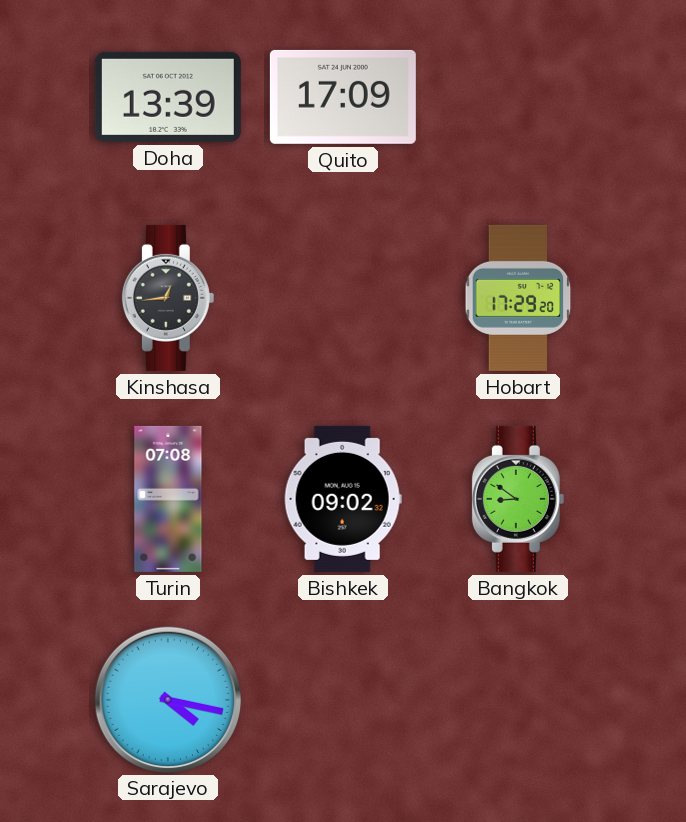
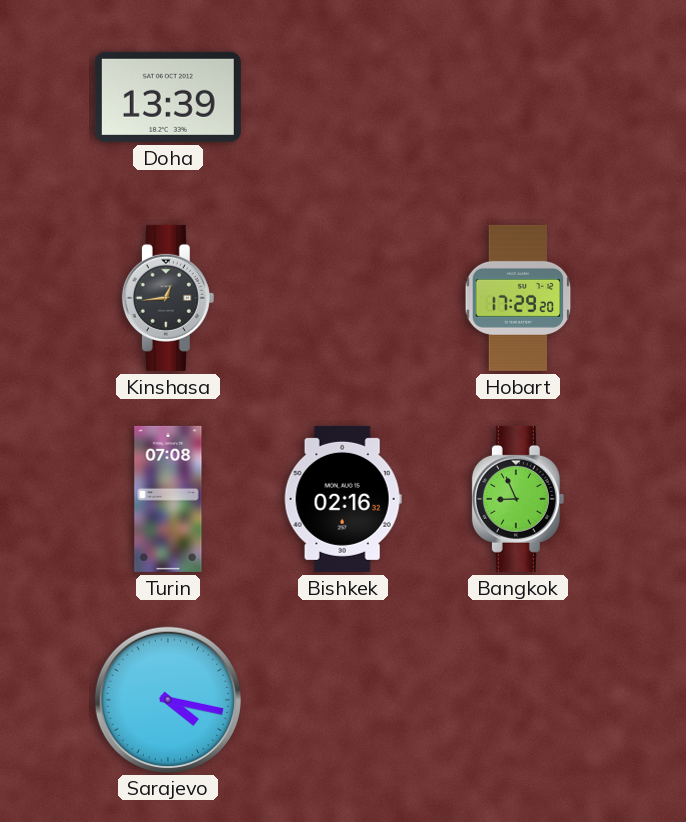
Quito: 17:09 -> none (343, 97)
Bishkek: 09:02 -> 02:16 (343, 499)
Bangkok: 8:51 -> 8:56 (518, 499)
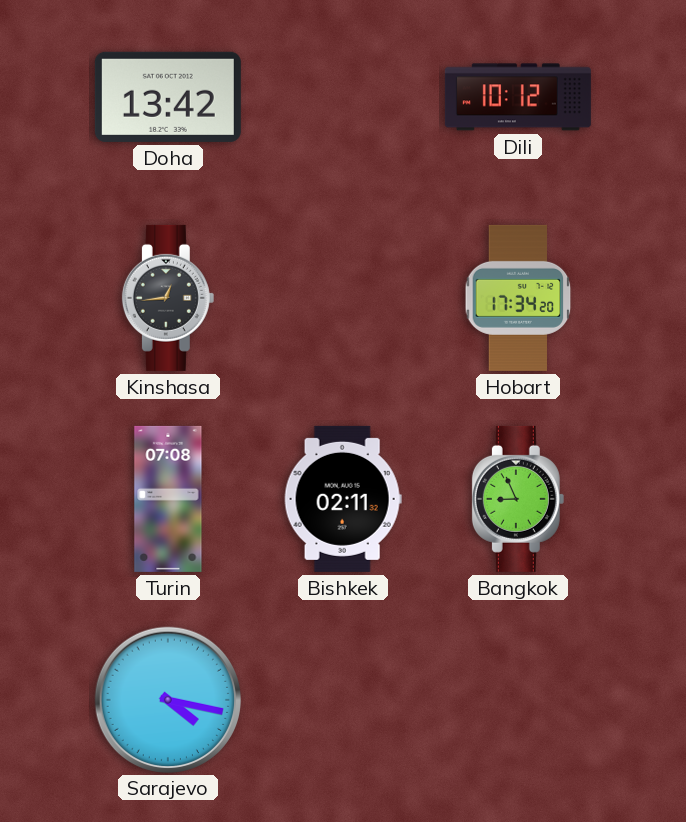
Doha: 13:39 -> 13:42 (168, 97)
Dili: none -> 10:12 (518, 97)
Hobart: 17:29 -> 17:34 (518, 298)
Bishkek: 02:16 -> 02:11 (343, 499)
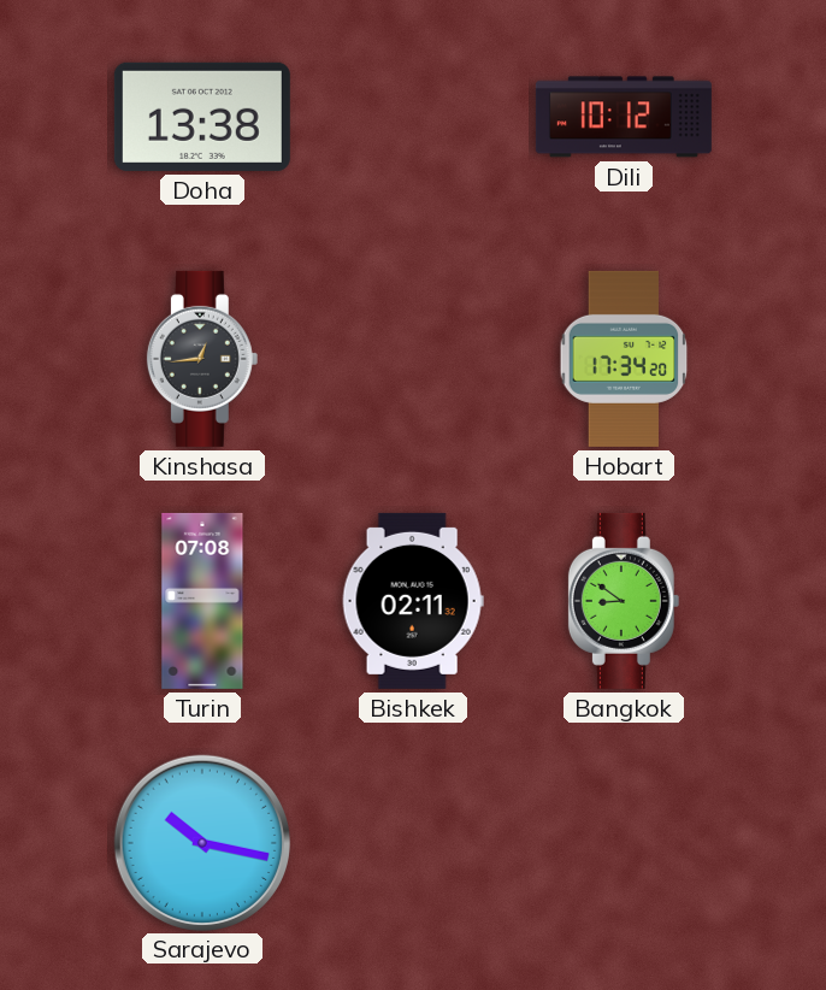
Doha: 13:42 -> 13:38 (202, 117)
Bangkok: 8:56 -> 8:51 (624, 601)
Sarajevo: 4:17 -> 10:17 (201, 842)
